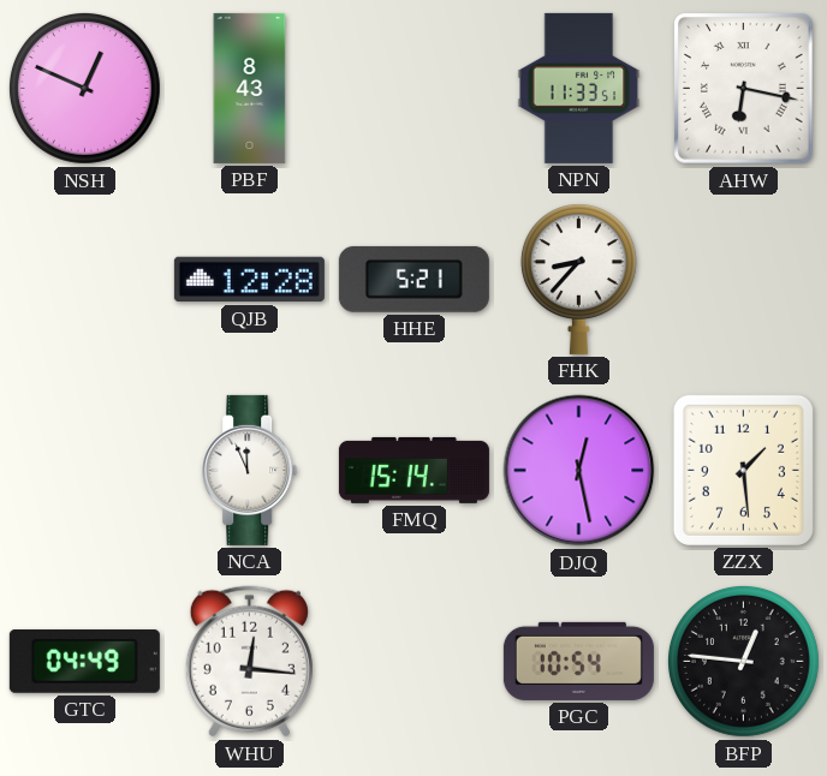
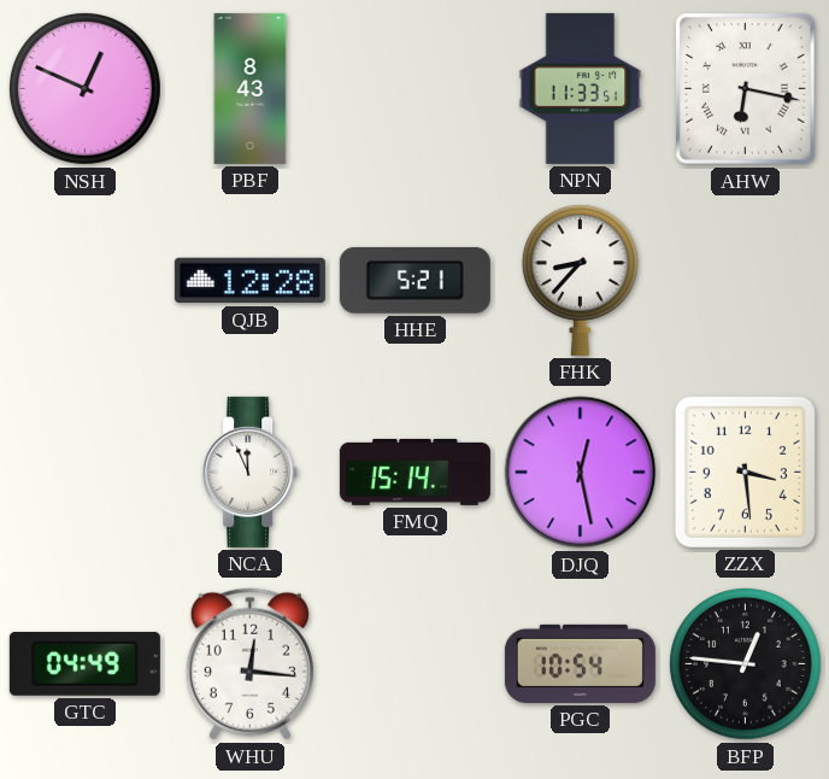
ZZX: 1:29 -> 3:29 (745, 471)
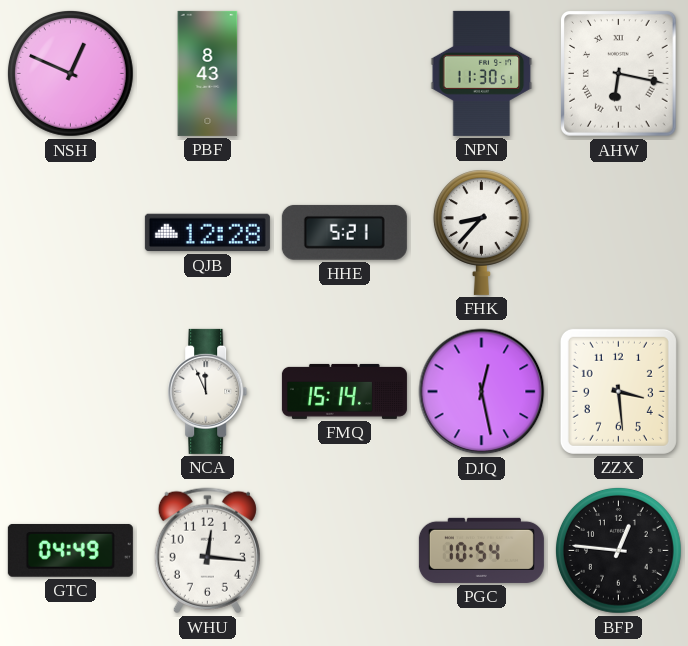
NPN: 11:33 -> 11:30 (482, 73)
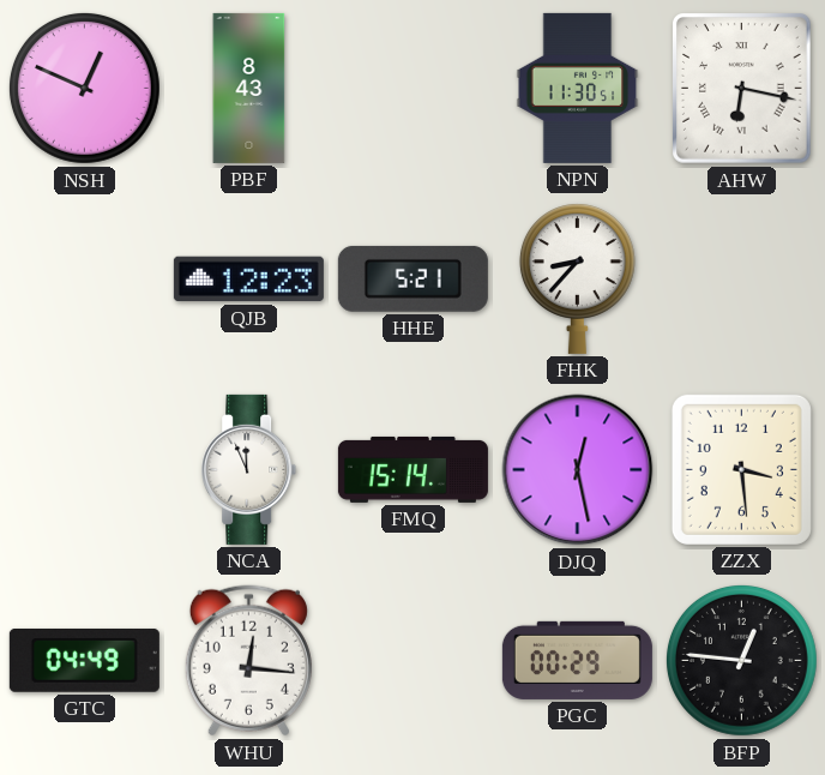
QJB: 12:28 -> 12:23 (248, 280)
PGC: 10:54 -> 00:29 (577, 660)
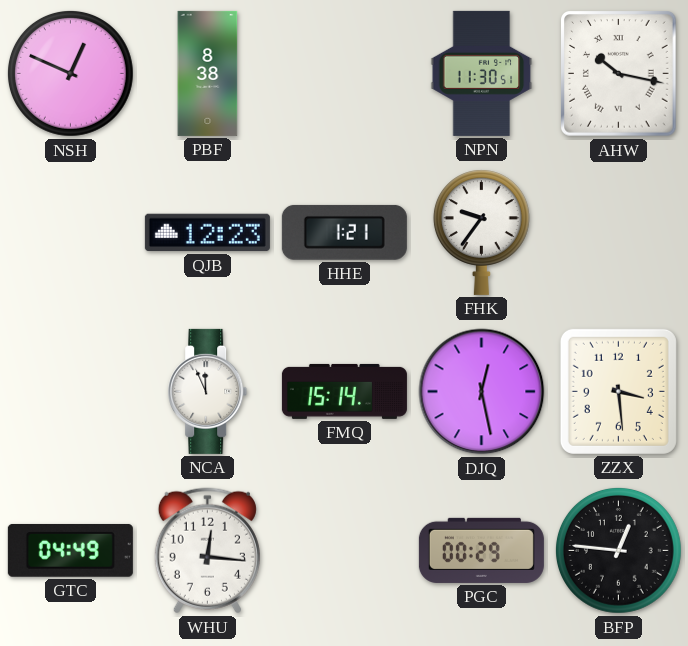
PBF: 8:43 -> 8:38 (208, 73)
AHW: 6:17 -> 10:17 (619, 74)
HHE: 5:21 -> 1:21 (344, 232)
FHK: 8:37 -> 9:36 (481, 232)
